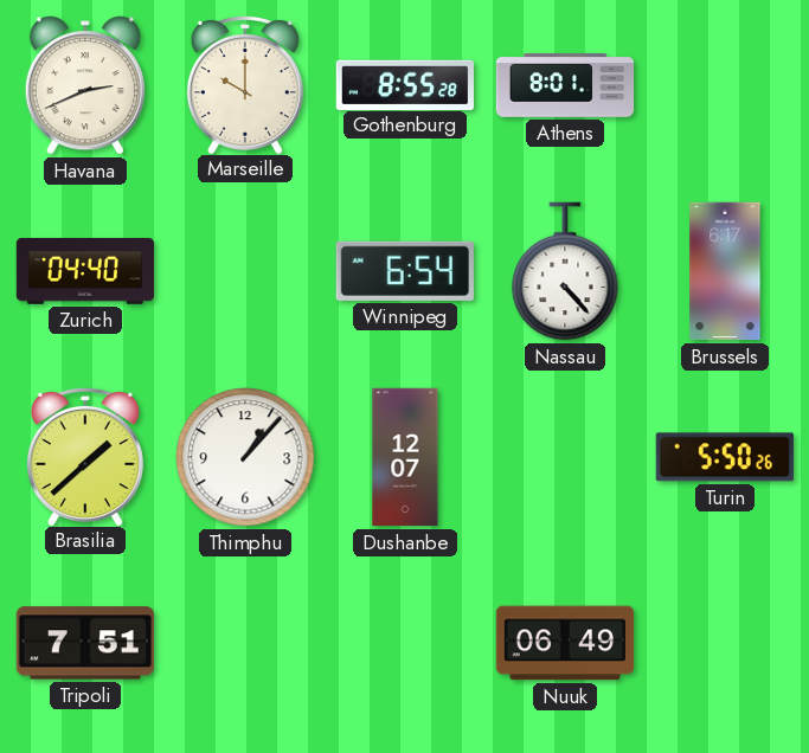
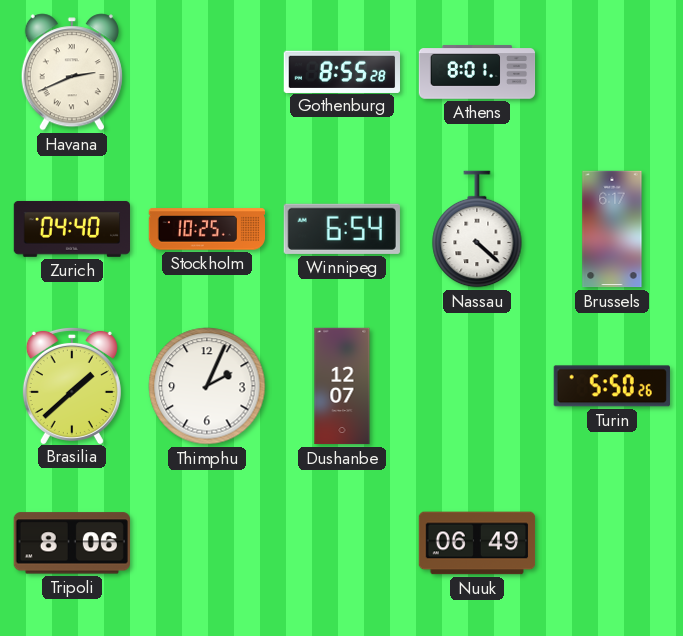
Marseille: 10:00 -> none (245, 84)
Stockholm: none -> 10:25 (206, 229)
Nassau: 4:23 -> 4:22 (477, 229)
Thimphu: 1:07 -> 2:04 (207, 386)
Tripoli: 7:51 -> 8:06 (72, 543)
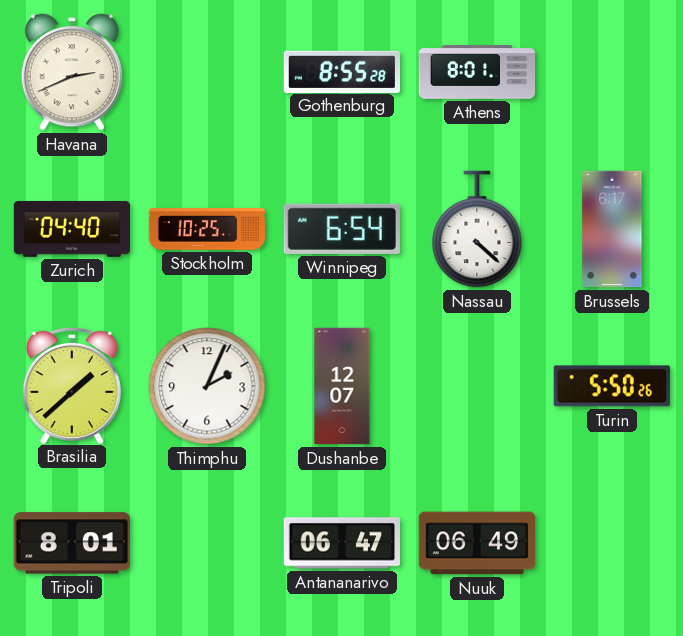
Tripoli: 8:06 -> 8:01 (72, 543)
Antananarivo: none -> 06:47 (341, 543)
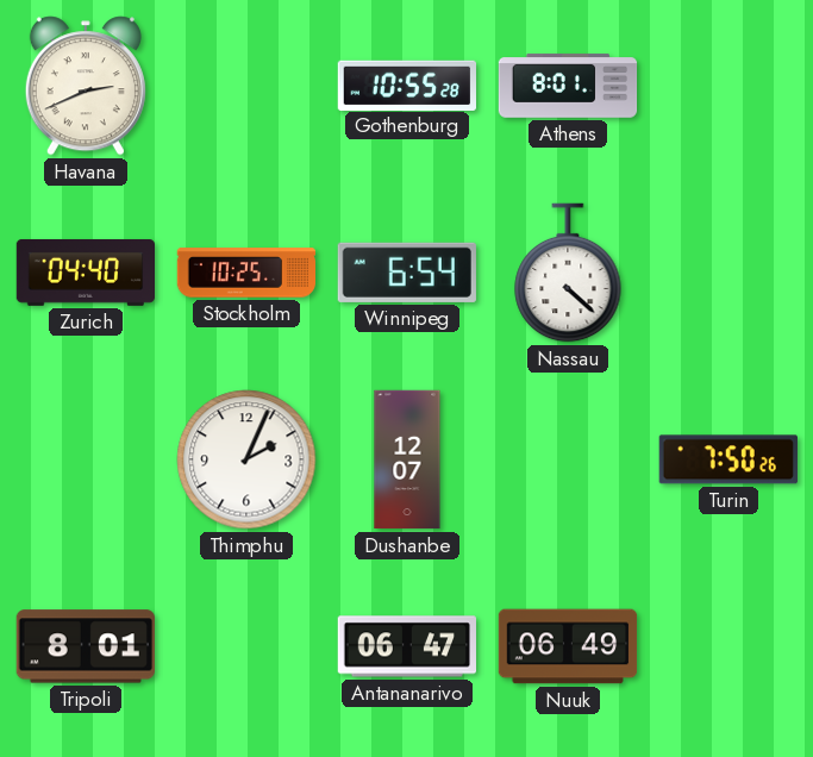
Gothenburg: 8:55 -> 10:55 (406, 85)
Brussels: 6:17 -> none (612, 229)
Brasilia: 1:38 -> none (72, 385)
Turin: 5:50 -> 7:50 (728, 459)
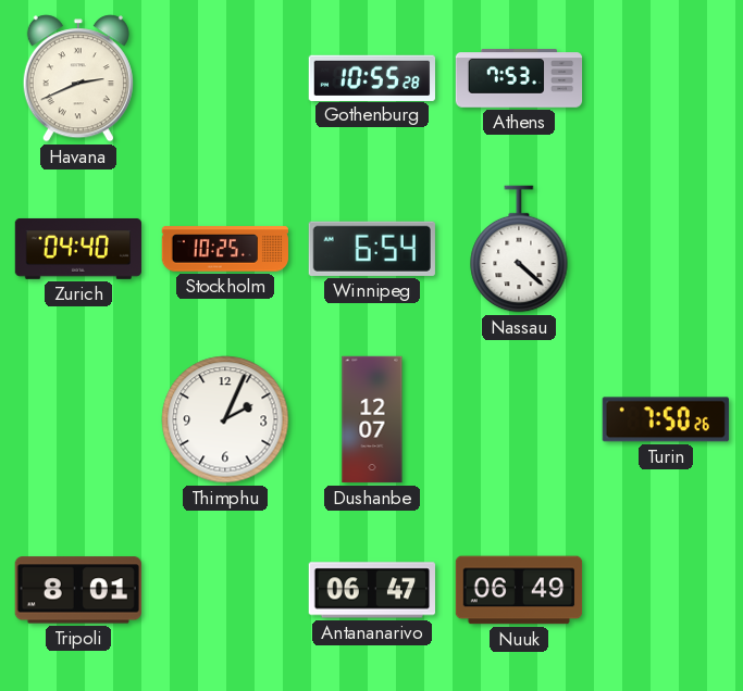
Athens: 8:01 -> 7:53 (519, 78)
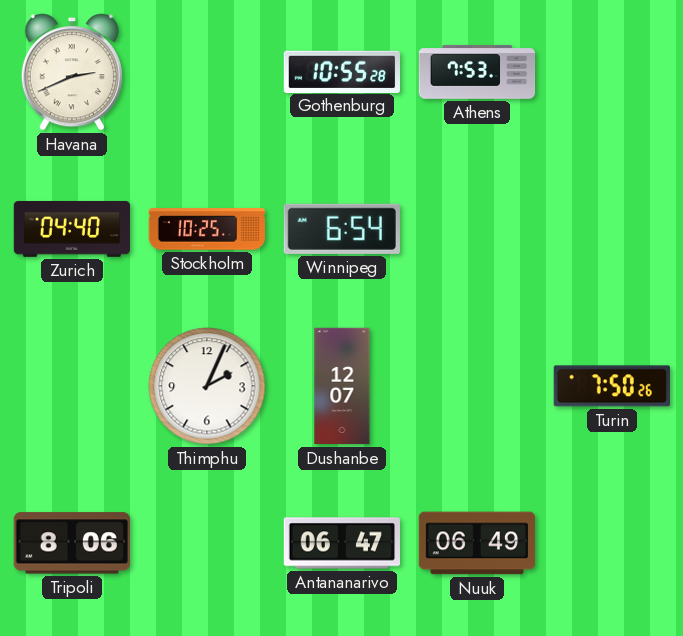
Nassau: 4:22 -> none (519, 249)
Tripoli: 8:01 -> 8:06 (72, 543)
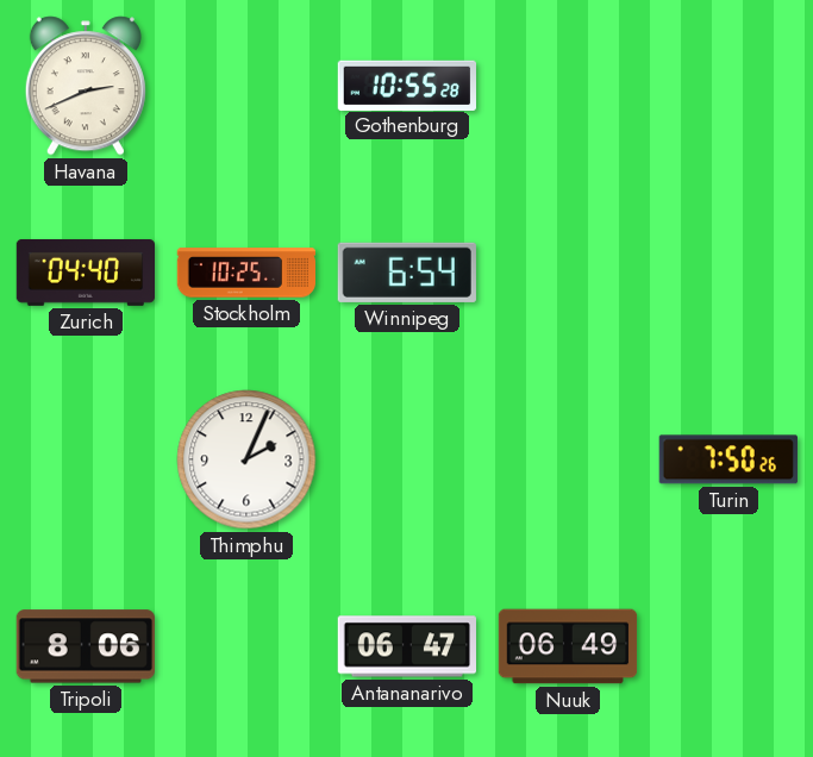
Athens: 7:53 -> none (477, 72)
Dushanbe: 12:07 -> none (342, 386)
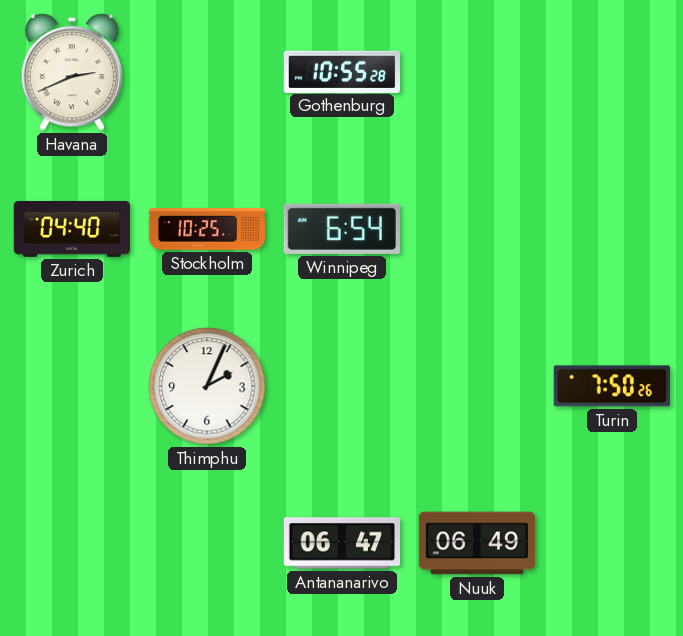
Tripoli: 8:06 -> none (86, 646)
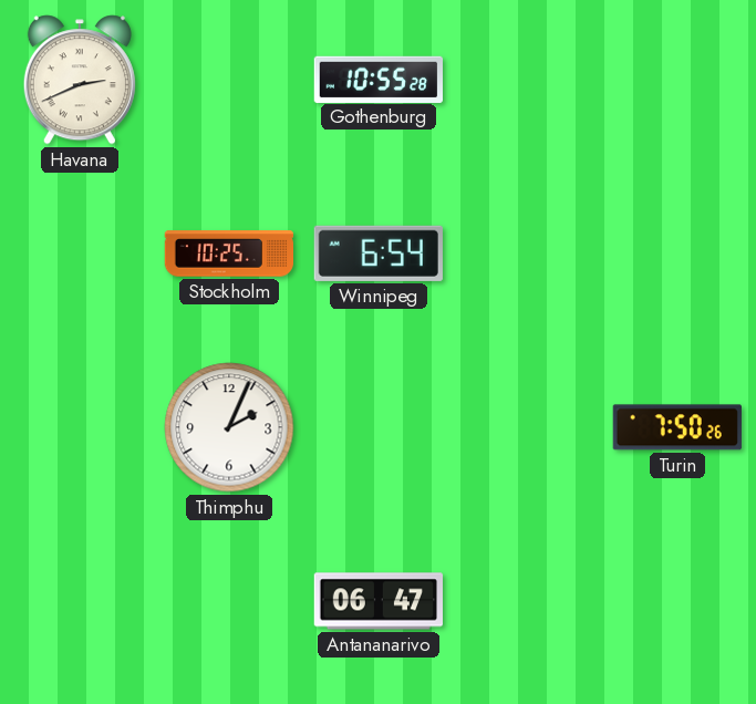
Zurich: 04:40 -> none (72, 229)
Nuuk: 06:49 -> none (477, 543)
